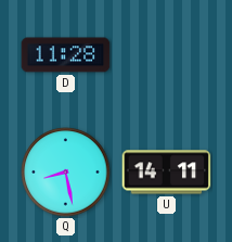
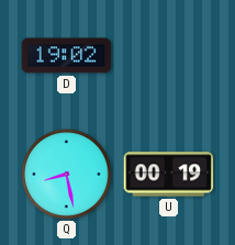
D: 11:28 -> 19:02 (67, 56)
U: 14:11 -> 00:19 (169, 175)
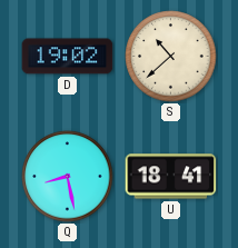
S: none -> 10:38 (171, 57)
U: 00:19 -> 18:41 (171, 177)
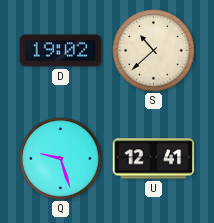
Q: 8:28 -> 9:27 (61, 159)
U: 18:41 -> 12:41 (154, 159)
